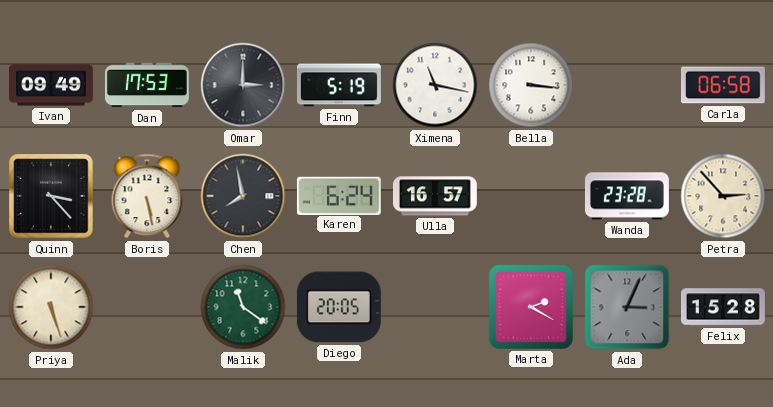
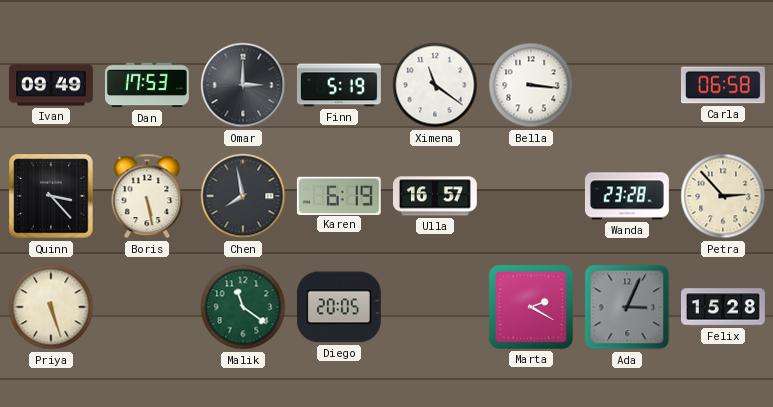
Ximena: 11:17 -> 11:21 (435, 85)
Karen: 6:24 -> 6:19 (339, 195)
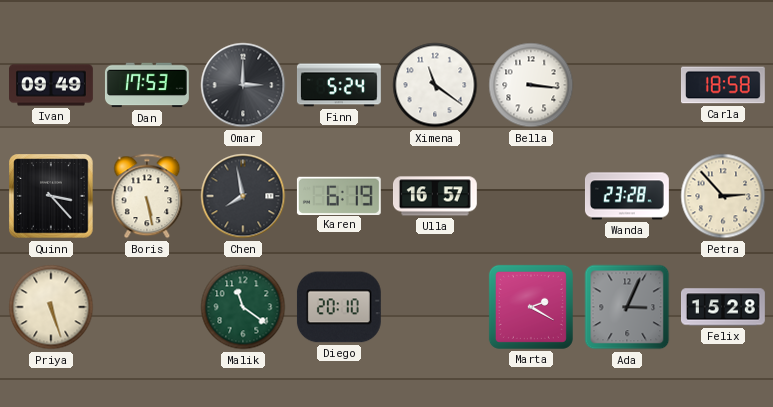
Finn: 5:19 -> 5:24 (339, 85)
Carla: 06:58 -> 18:58 (723, 85)
Diego: 20:05 -> 20:10 (339, 307)
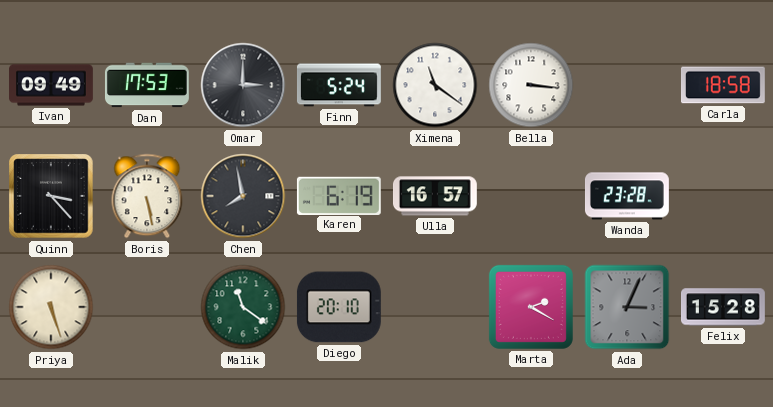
Petra: 2:53 -> none (723, 196)
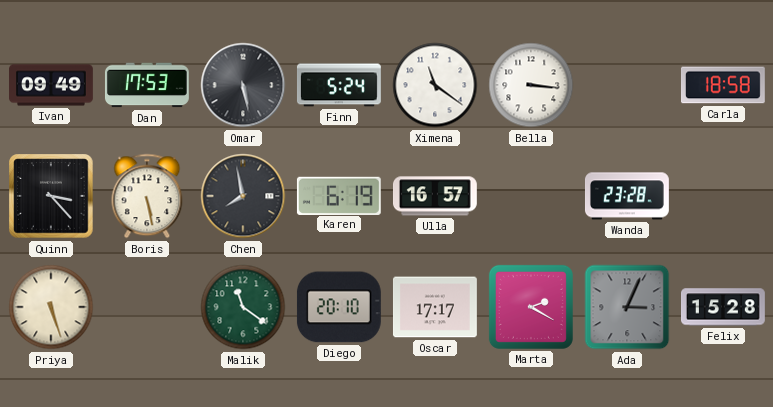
Omar: 3:00 -> 5:28 (243, 85)
Oscar: none -> 17:17 (435, 307)
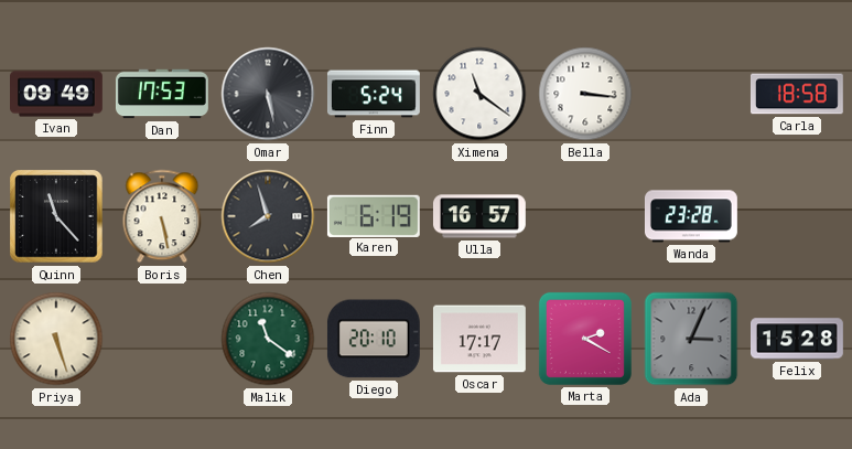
Quinn: 3:23 -> 11:23 (56, 216)
Chen: 7:58 -> 7:57 (268, 216)
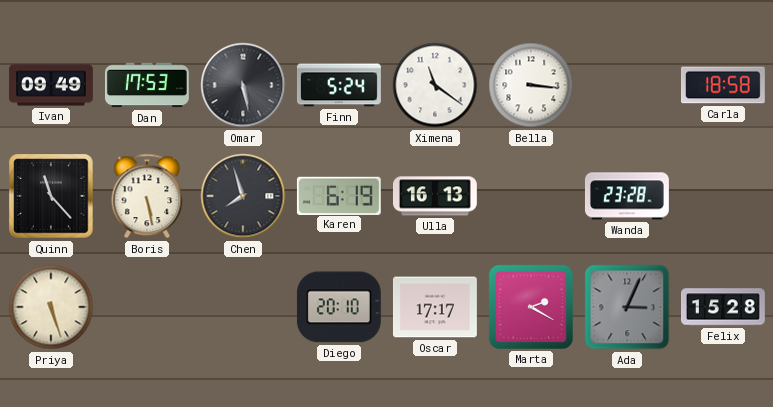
Ulla: 16:57 -> 16:13 (435, 196)
Malik: 11:21 -> none (268, 339)
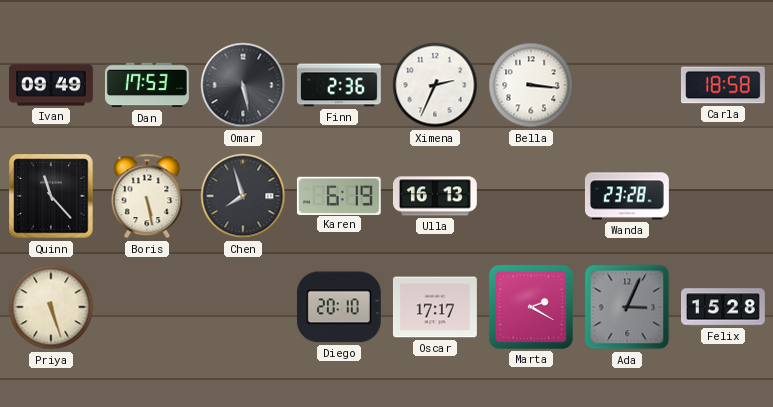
Finn: 5:24 -> 2:36 (339, 85)
Ximena: 11:21 -> 2:34 (435, 85)
